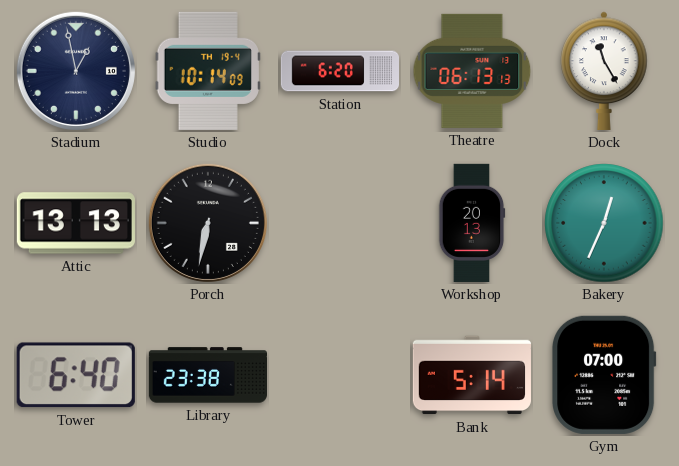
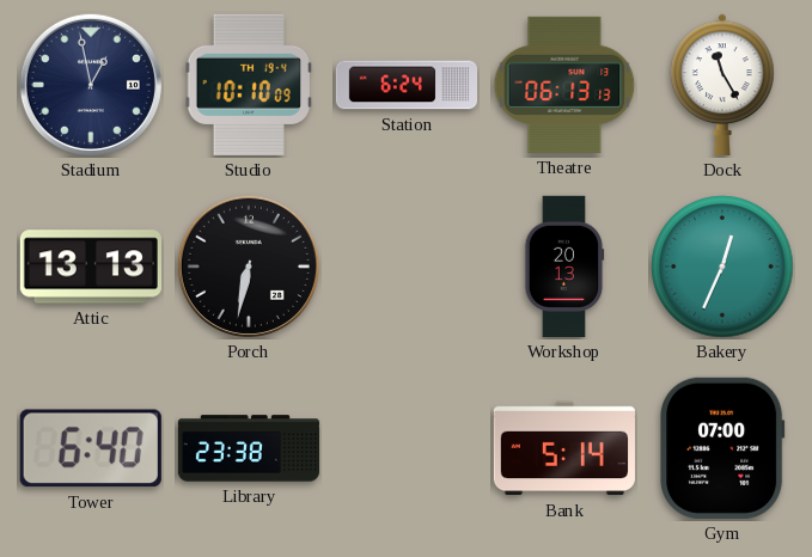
Studio: 10:14 -> 10:10 (249, 85)
Station: 6:20 -> 6:24 (405, 85)
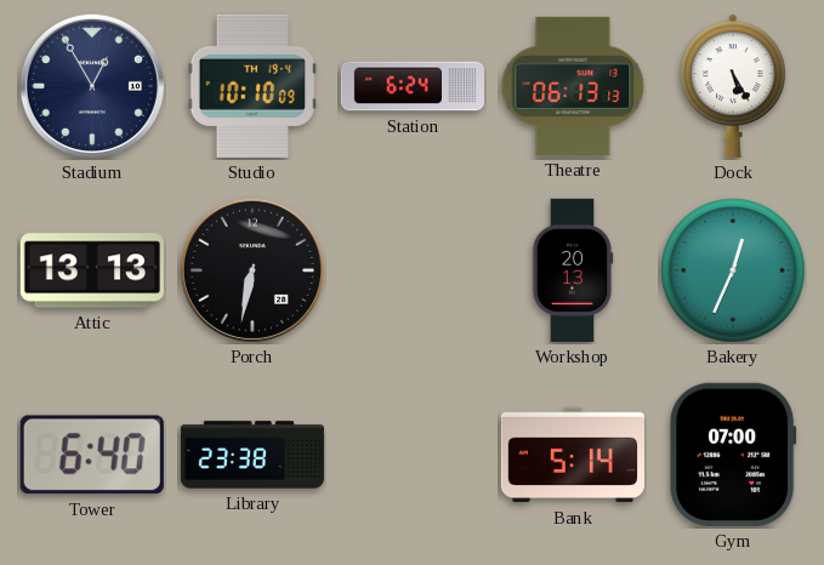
Stadium: 12:58 -> 12:55 (92, 86)
Dock: 11:25 -> 5:25 (733, 86)
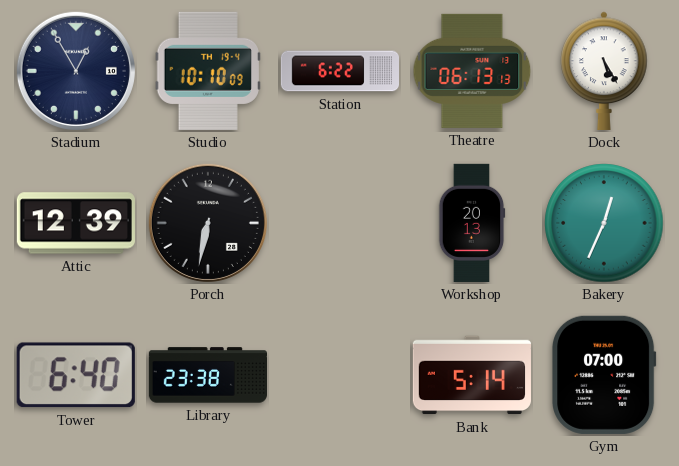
Station: 6:24 -> 6:22 (339, 71)
Attic: 13:13 -> 12:39 (76, 223)
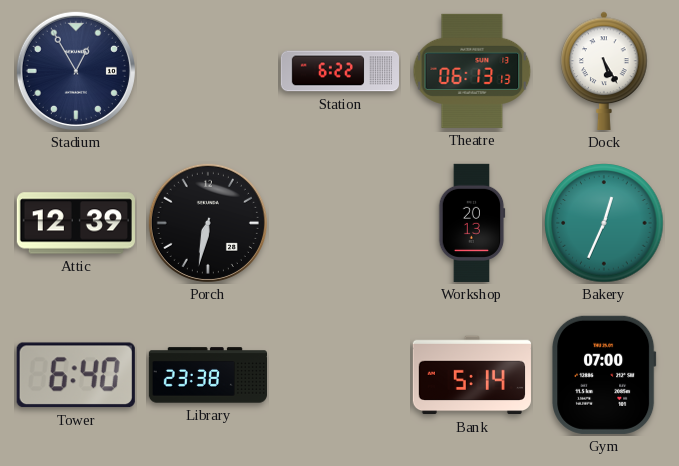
Studio: 10:10 -> none (208, 71)
